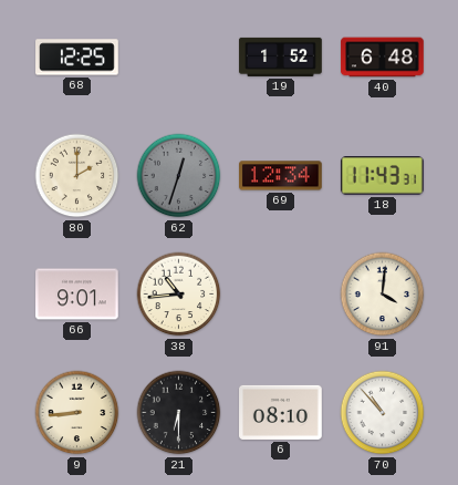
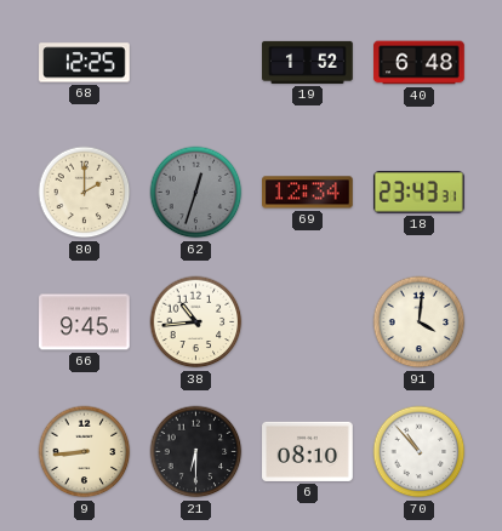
18: 11:43 -> 23:43 (418, 193)
66: 9:01 -> 9:45 (85, 322)
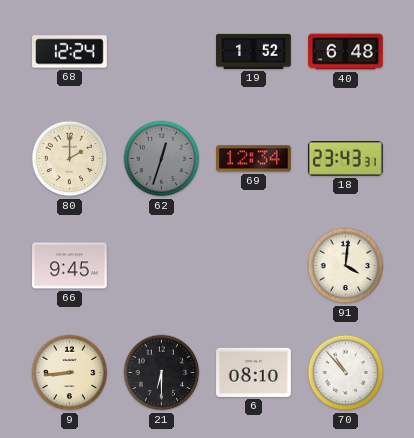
68: 12:25 -> 12:24 (70, 52)
38: 10:44 -> none (196, 322)
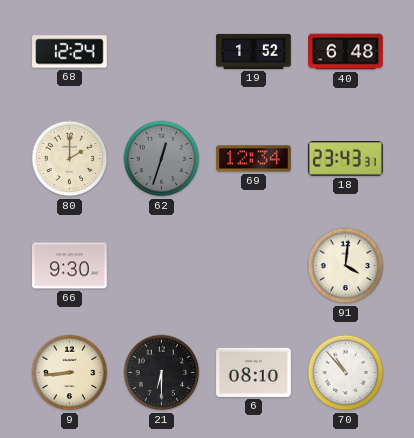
66: 9:45 -> 9:30 (70, 266)
